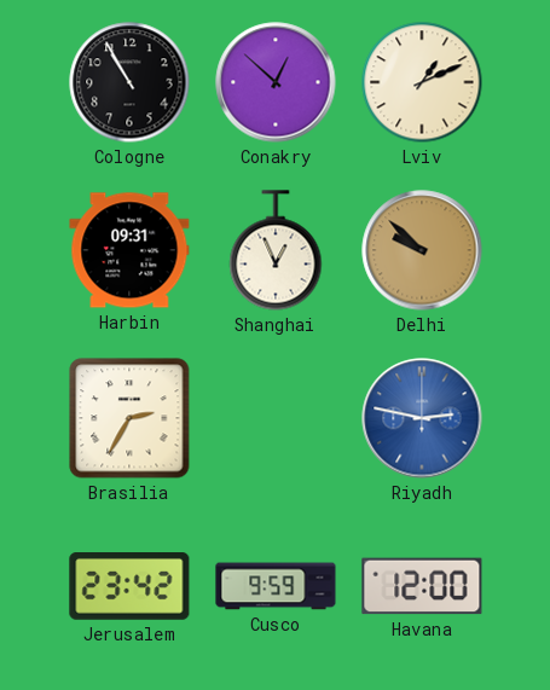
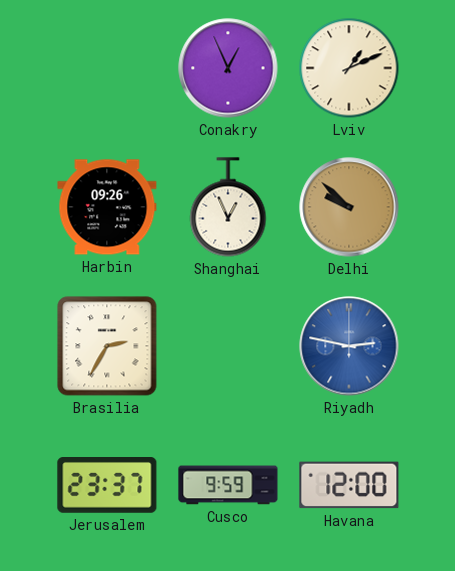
Cologne: 10:55 -> none (129, 82)
Conakry: 12:52 -> 12:56 (228, 68)
Harbin: 09:31 -> 09:26 (107, 207)
Jerusalem: 23:42 -> 23:37 (107, 486)
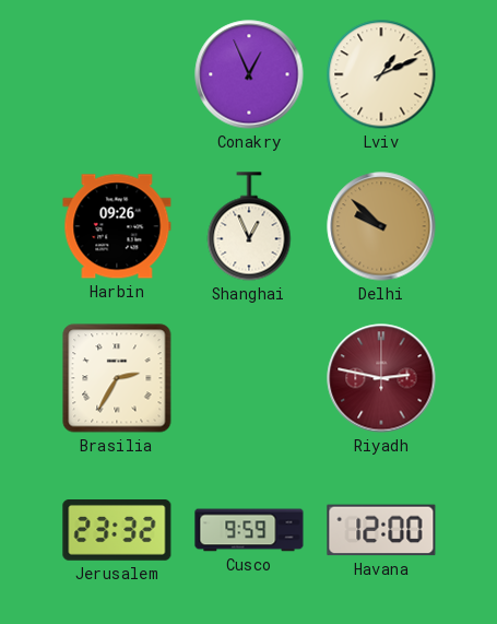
Riyadh dial: blue -> burgundy (381, 378)
Jerusalem: 23:37 -> 23:32 (117, 531)
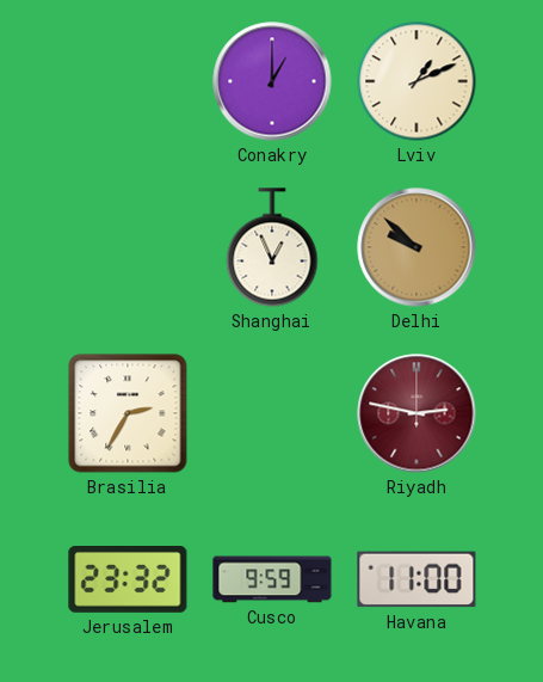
Conakry: 12:56 -> 1:00 (272, 81)
Harbin: 09:26 -> none (117, 226)
Havana: 12:00 -> 11:00 (416, 579)
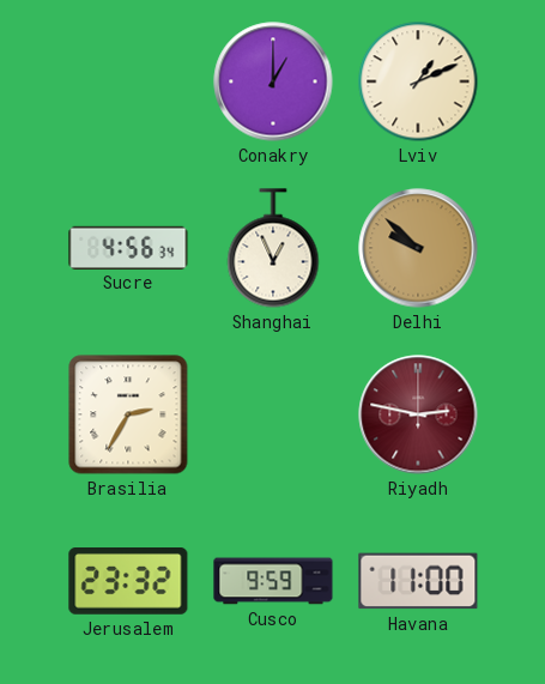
Sucre: none -> 4:56 (128, 247)
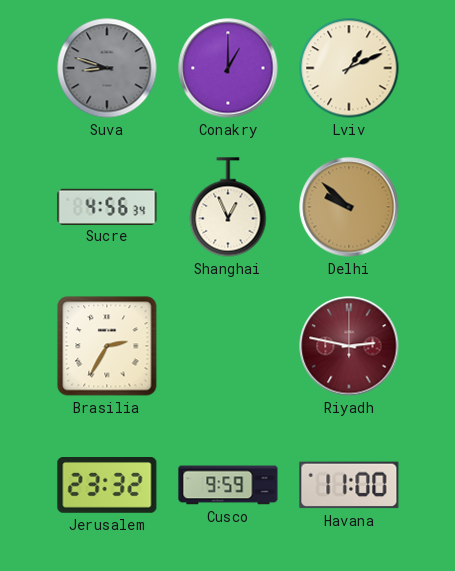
Suva: none -> 8:48 (107, 68)
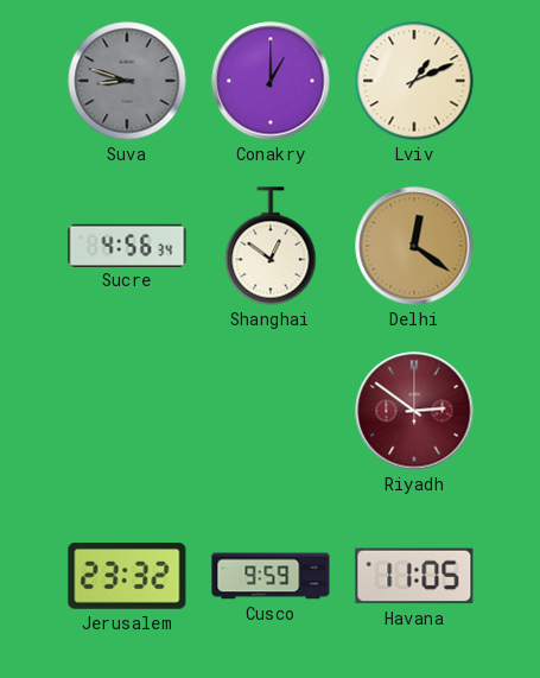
Shanghai: 12:56 -> 12:51 (271, 246)
Delhi: 9:52 -> 12:21 (414, 246)
Brasilia: 2:35 -> none (107, 346)
Riyadh: 2:47 -> 2:51 (414, 411)
Havana: 11:00 -> 11:05 (414, 576)
